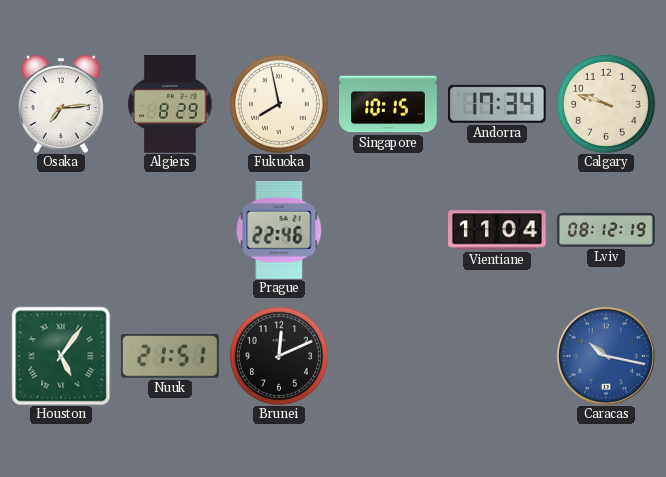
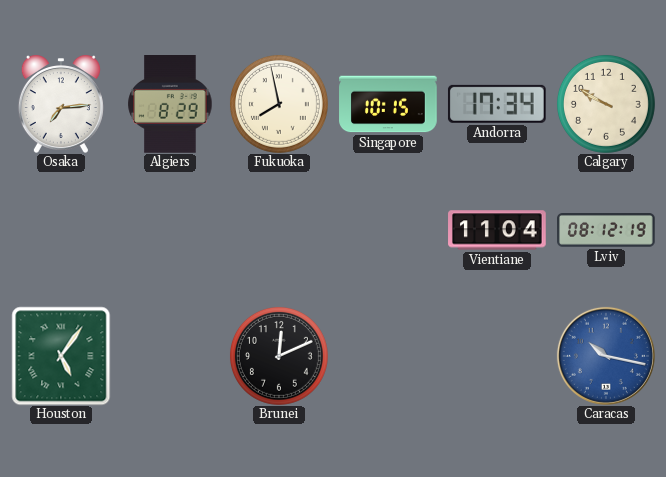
Calgary: 9:48 -> 9:50 (606, 104)
Prague: 22:46 -> none (279, 230)
Nuuk: 21:51 -> none (170, 356)
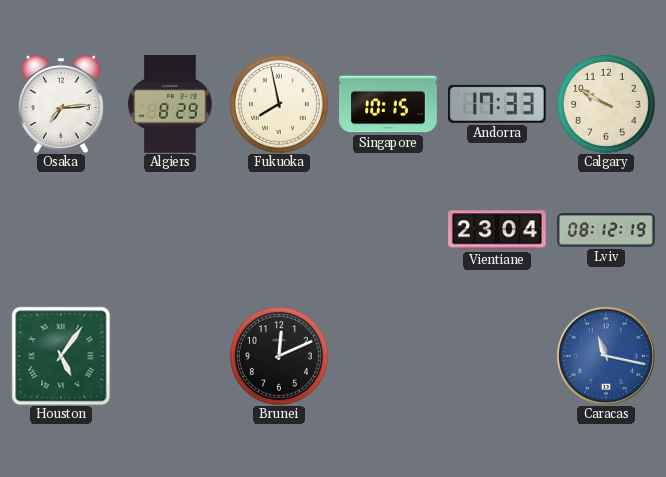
Andorra: 17:34 -> 17:33 (497, 104)
Vientiane: 11:04 -> 23:04 (497, 230)
Caracas: 10:17 -> 11:17 (606, 356)
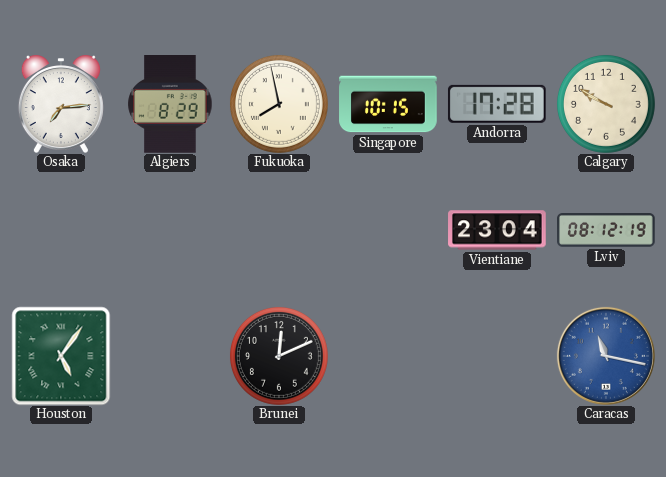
Andorra: 17:33 -> 17:28 (497, 104)
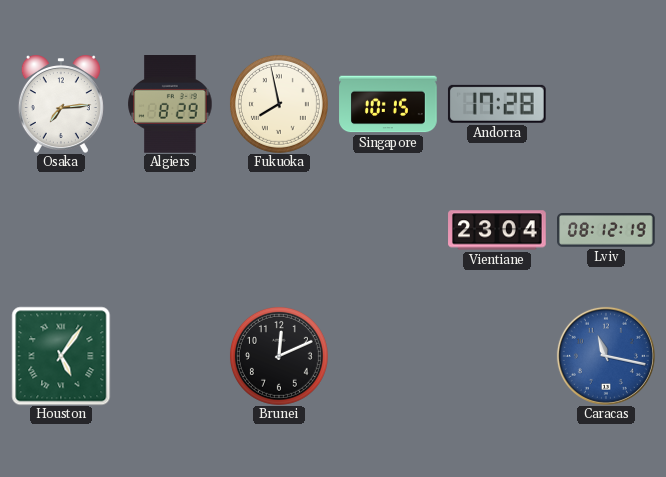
Calgary: 9:50 -> none (606, 104)
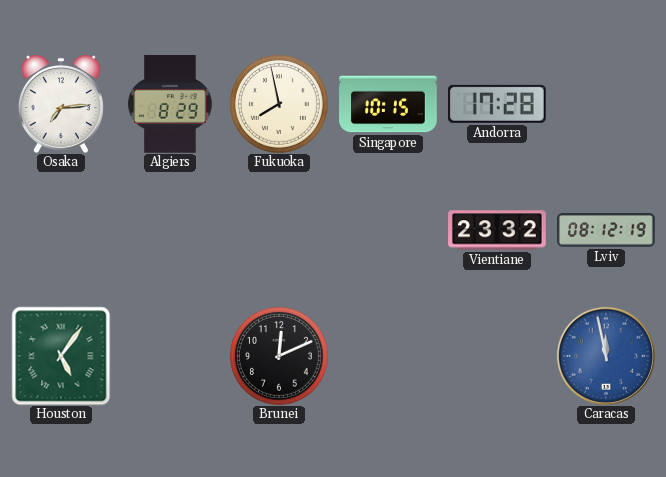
Vientiane: 23:04 -> 23:32 (497, 230)
Caracas: 11:17 -> 11:58 (606, 356)
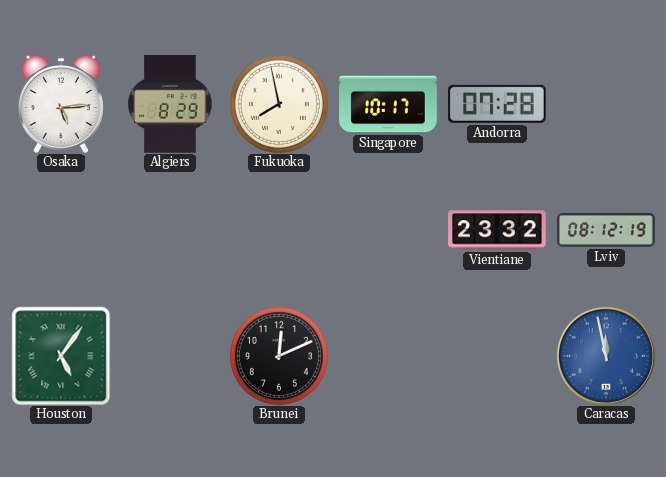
Osaka: 7:14 -> 5:14 (61, 104)
Singapore: 10:15 -> 10:17 (388, 104)
Andorra: 17:28 -> 07:28 (497, 104)
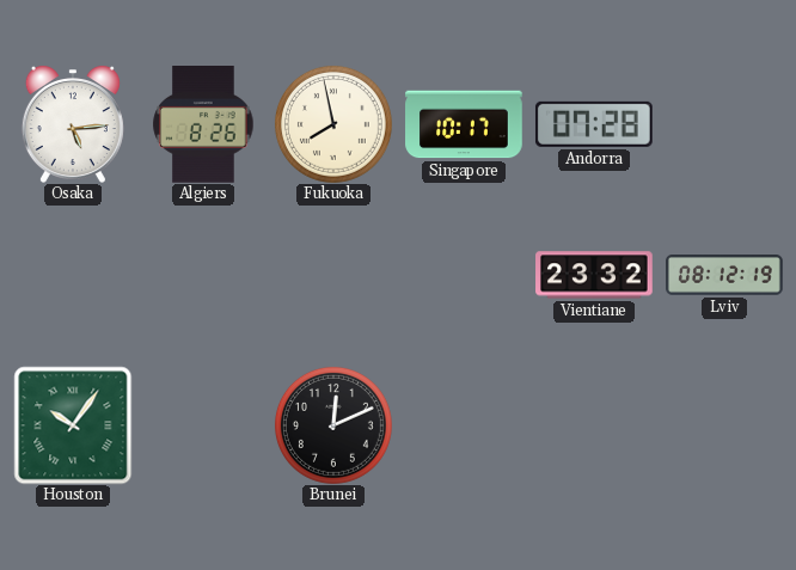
Algiers: 8:29 -> 8:26 (203, 125)
Houston: 5:06 -> 10:06 (73, 425)
Caracas: 11:58 -> none (606, 356)
